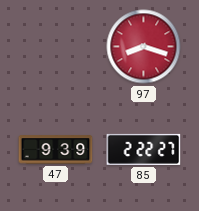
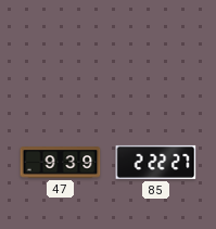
97: 8:18 -> none (144, 47)
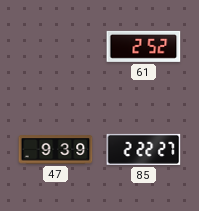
61: none -> 2:52 (144, 46)
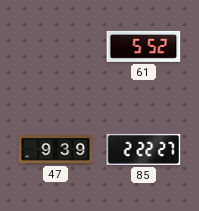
61: 2:52 -> 5:52 (144, 46)
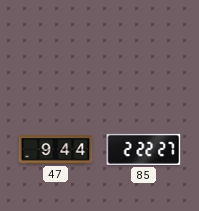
61: 5:52 -> none (144, 46)
47: 9:39 -> 9:44 (56, 150)
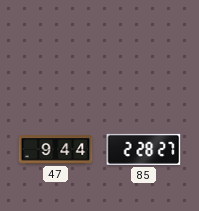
85: 2:22 -> 2:28 (144, 149)
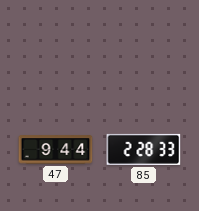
85: 2:28:27 -> 2:28:33 (144, 149)
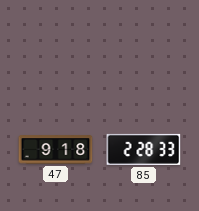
47: 9:44 -> 9:18 (56, 150)
